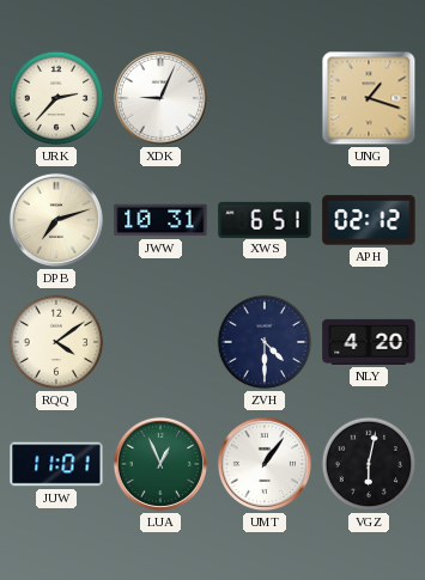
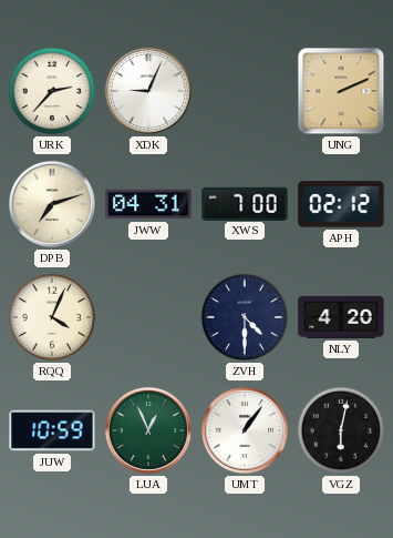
UNG: 1:18 -> 2:11 (341, 91)
JWW: 10:31 -> 04:31 (148, 204)
XWS: 6:51 -> 7:00 (245, 203)
RQQ: 4:09 -> 4:04 (52, 317)
JUW: 11:01 -> 10:59 (52, 430)
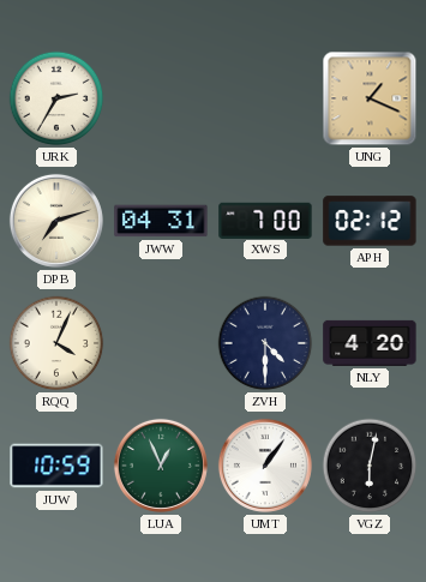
URK: 2:37 -> 2:35 (56, 98)
XDK: 9:04 -> none (148, 91)
UNG: 2:11 -> 1:19 (370, 98)
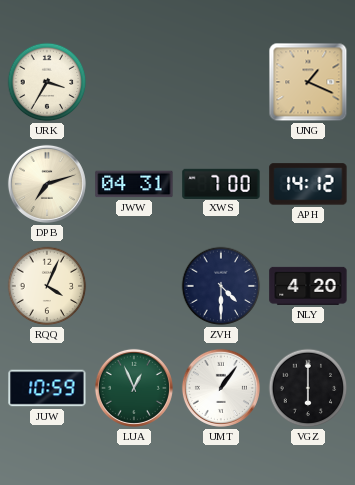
URK: 2:35 -> 3:35 (47, 82)
APH: 02:12 -> 14:12 (308, 184)
VGZ: 6:02 -> 6:00 (308, 388)
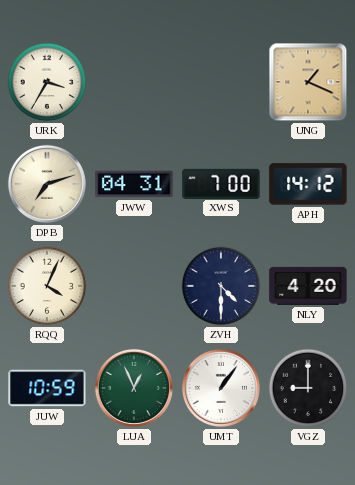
VGZ: 6:00 -> 9:00 (308, 388)
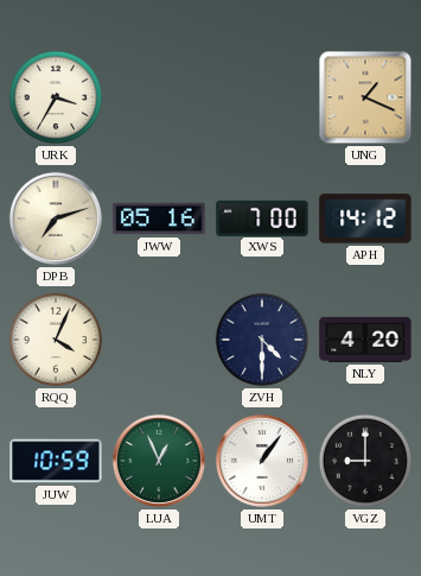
JWW: 04:31 -> 05:16 (159, 219)
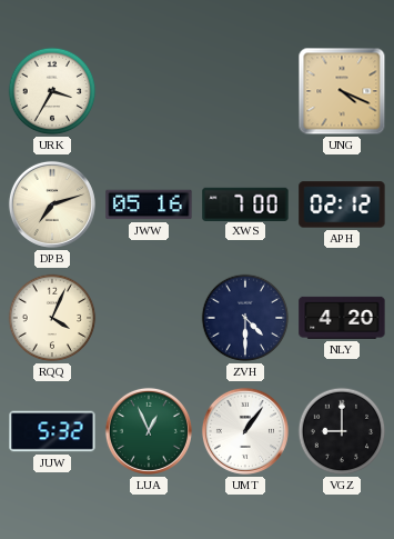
UNG: 1:19 -> 4:19 (342, 91)
APH: 14:12 -> 02:12 (342, 204)
JUW: 10:59 -> 5:32 (52, 431)
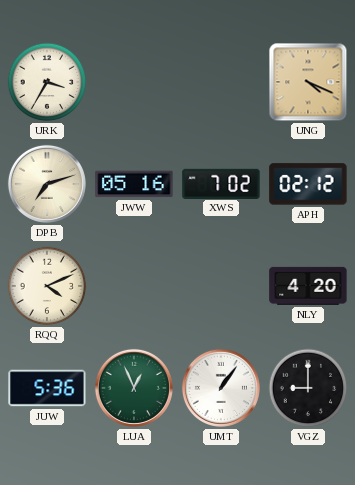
XWS: 7:00 -> 7:02 (221, 183)
RQQ: 4:04 -> 4:11 (47, 286)
ZVH: 4:30 -> none (245, 318)
JUW: 5:32 -> 5:36 (47, 388)
